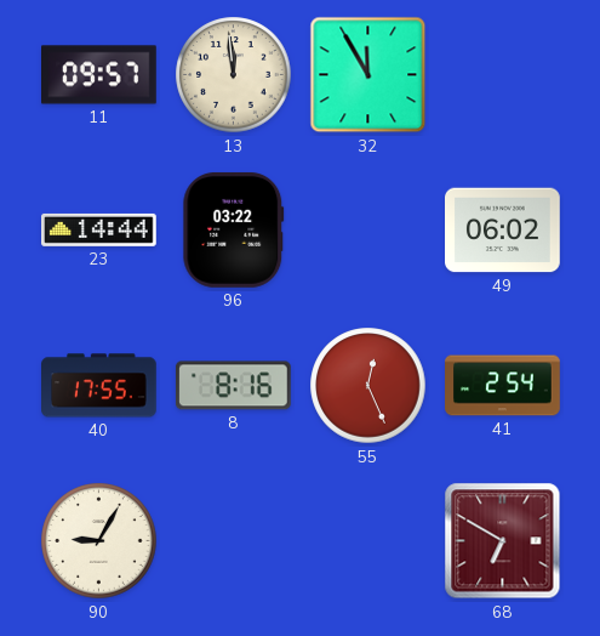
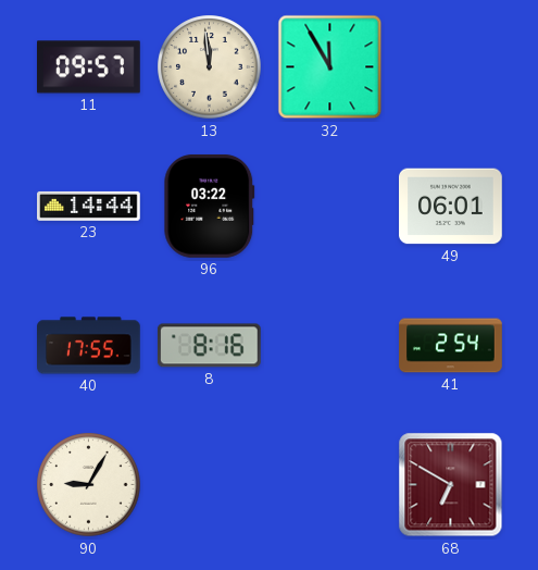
49: 06:02 -> 06:01 (451, 207)
55: 12:26 -> none (368, 386)
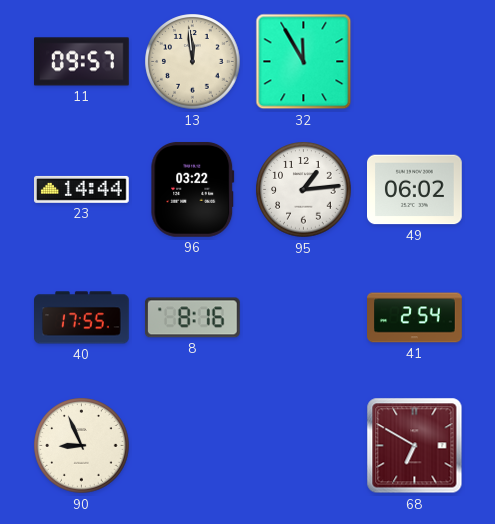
95: none -> 1:14 (304, 190)
49: 06:01 -> 06:02 (415, 190)
90: 9:05 -> 8:56 (82, 446)
